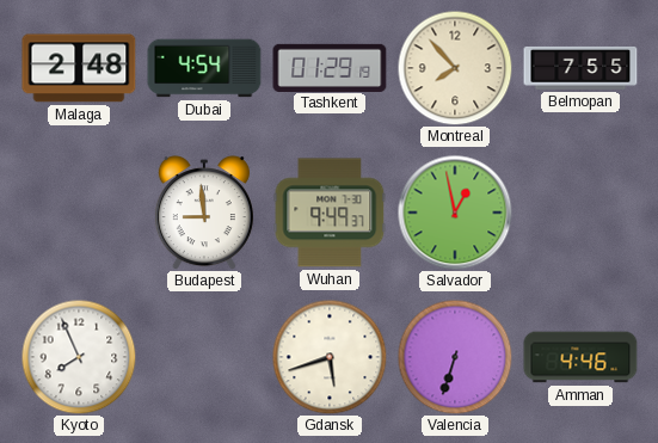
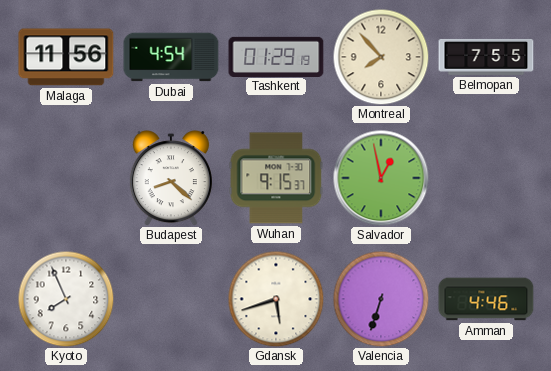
Malaga: 2:48 -> 11:56 (66, 57)
Budapest: 8:59 -> 8:22 (171, 178)
Wuhan: 9:49 -> 9:15 (276, 178)
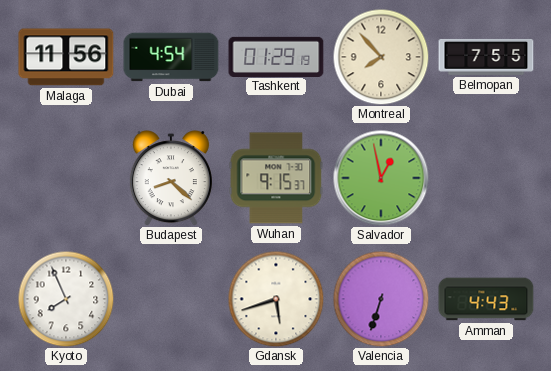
Amman: 4:46 -> 4:43 (486, 299)
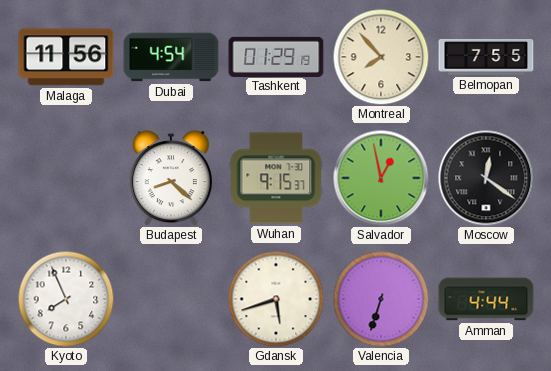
Moscow: none -> 12:21 (486, 178)
Amman: 4:43 -> 4:44 (486, 299)
